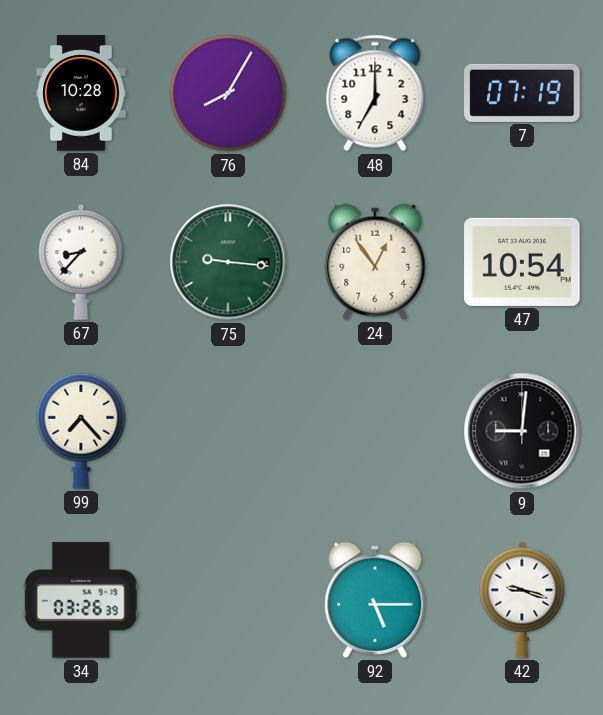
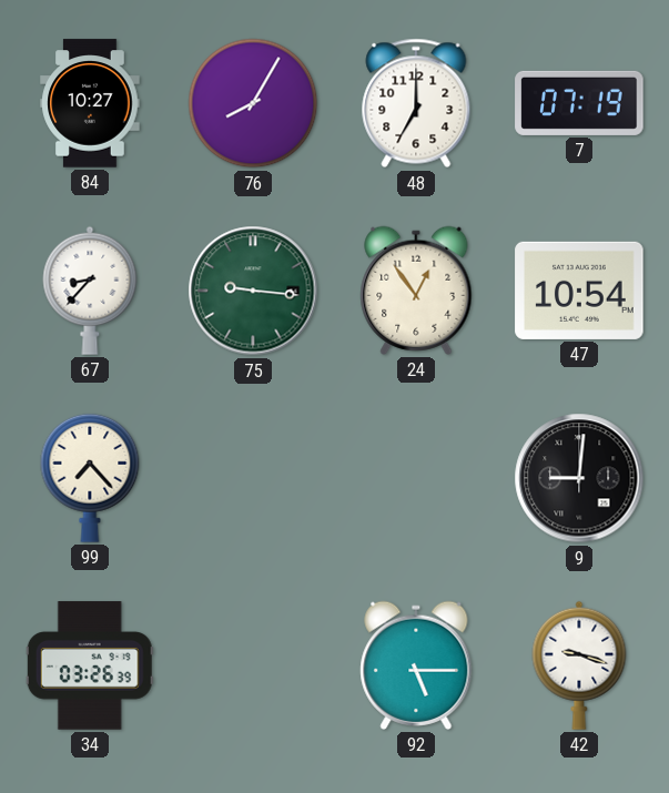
84: 10:28 -> 10:27 (90, 103)
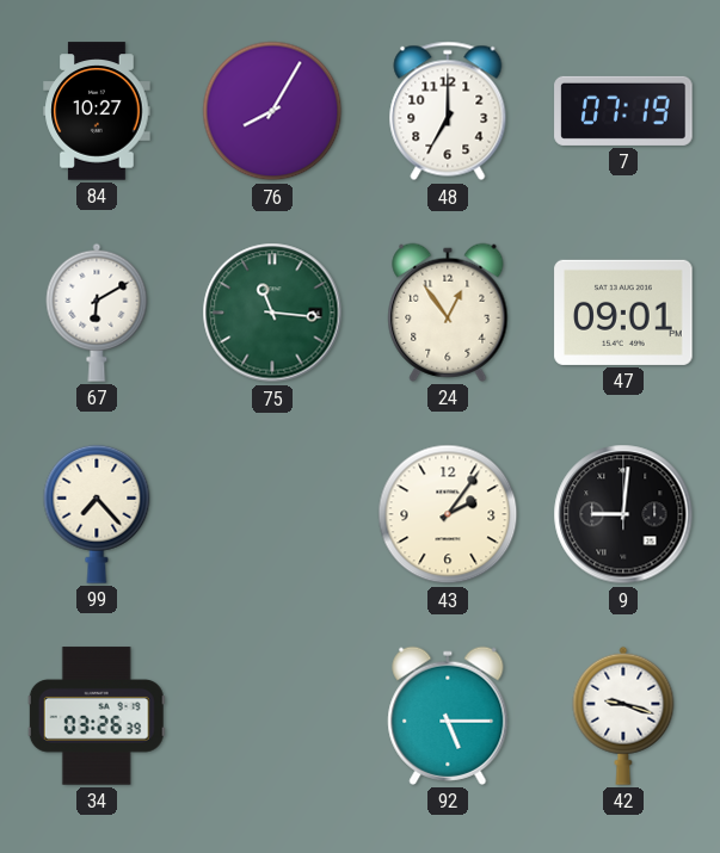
67: 8:37 -> 6:10 (97, 313)
75: 9:16 -> 11:16 (272, 313)
47: 10:54 -> 09:01 (623, 313)
43: none -> 2:06 (448, 514)
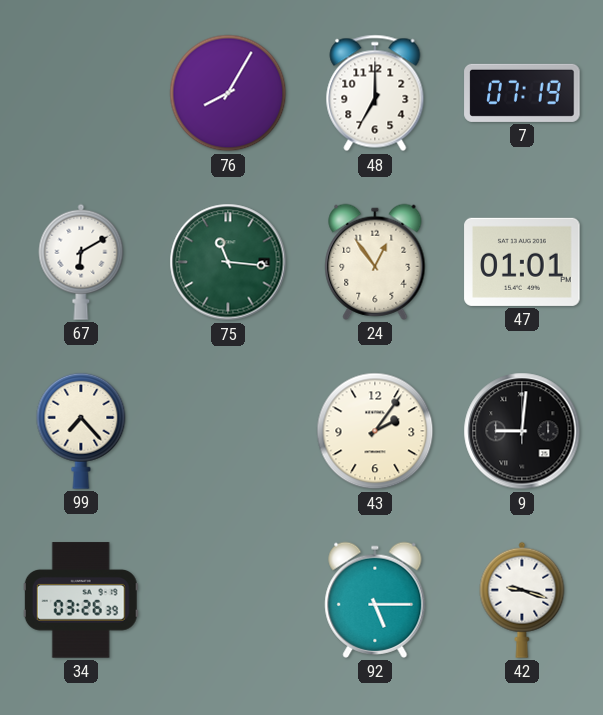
84: 10:27 -> none (97, 111)
47: 09:01 -> 01:01 (522, 262)
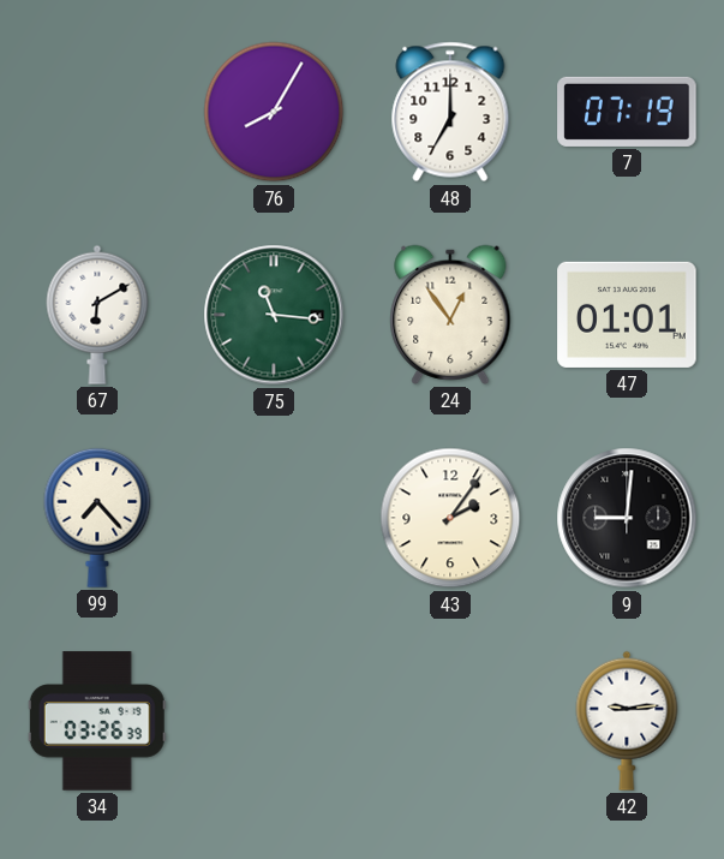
92: 5:15 -> none (375, 600)
42: 9:18 -> 9:14 (627, 721)
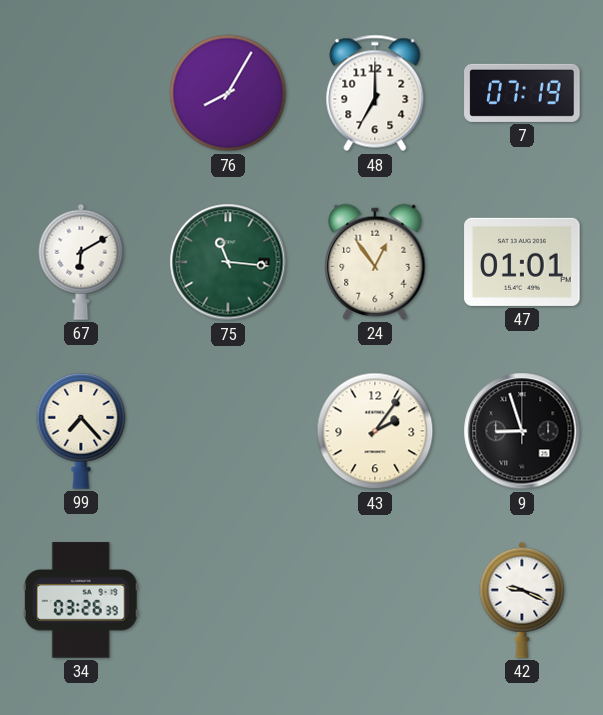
9: 9:01 -> 8:57 (522, 431)
42: 9:14 -> 9:19 (522, 600)
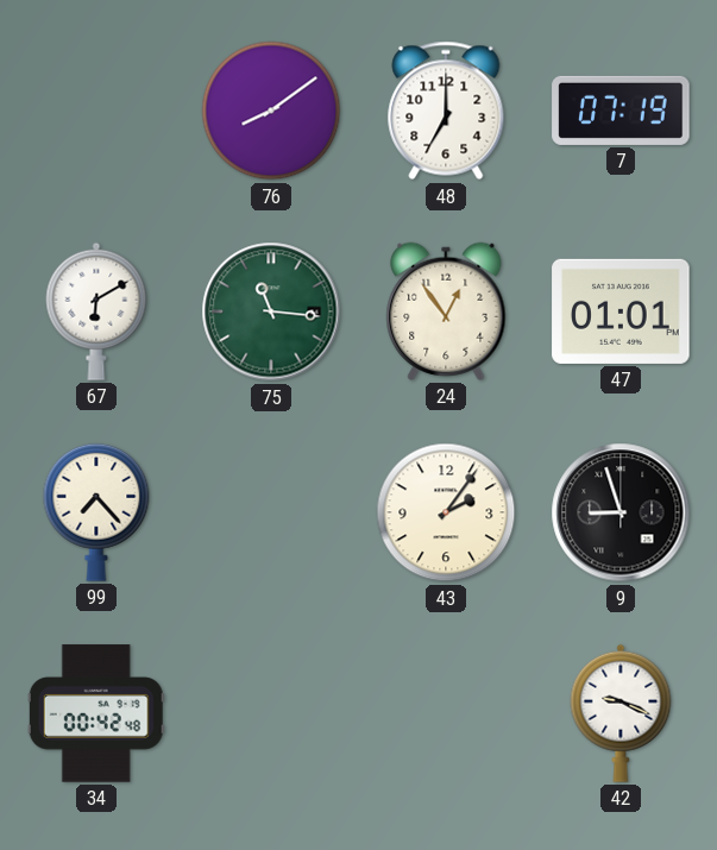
76: 8:05 -> 8:09 (271, 111)
34: 03:26 -> 00:42 (96, 713)
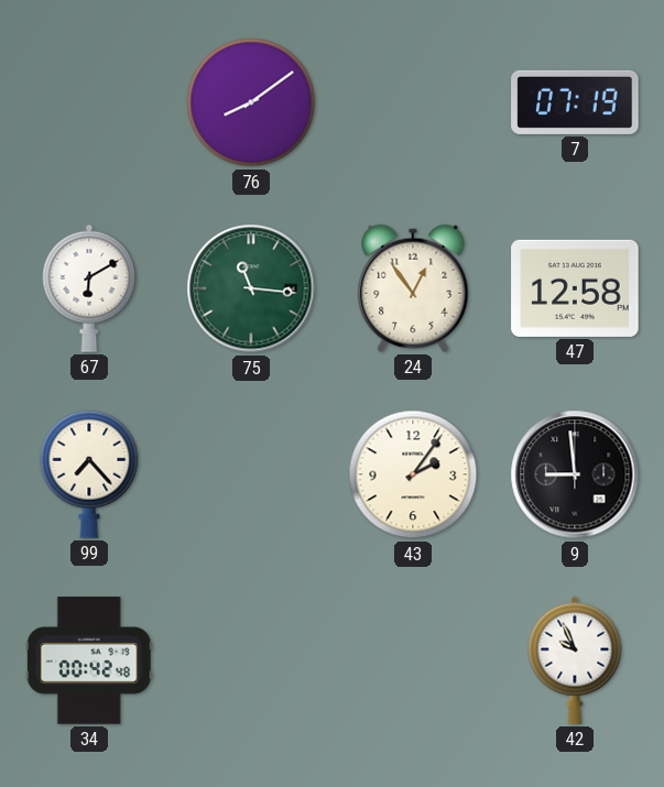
48: 7:00 -> none (446, 111)
47: 01:01 -> 12:58 (575, 288)
9: 8:57 -> 8:59 (575, 474)
42: 9:19 -> 9:56 (575, 660)
